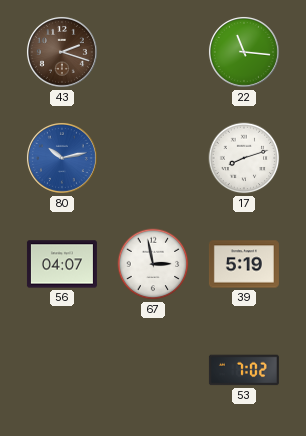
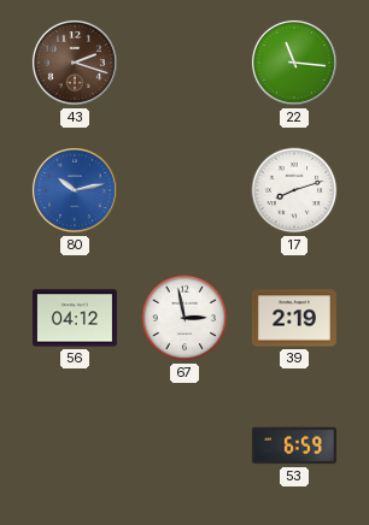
56: 04:07 -> 04:12 (75, 318)
39: 5:19 -> 2:19 (294, 318)
53: 7:02 -> 6:59 (294, 446)
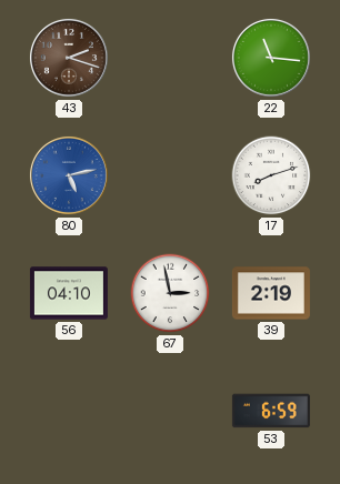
80: 10:13 -> 5:13 (69, 175)
56: 04:12 -> 04:10 (69, 293)
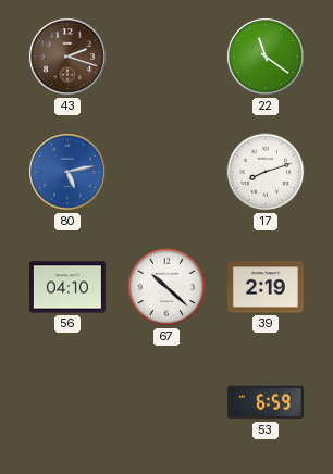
22: 11:16 -> 11:21 (266, 57)
67: 2:58 -> 10:22 (166, 287)
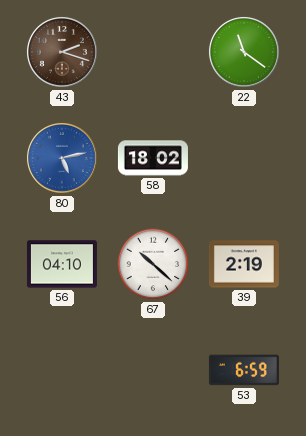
58: none -> 18:02 (153, 158)
17: 8:12 -> none (266, 172)
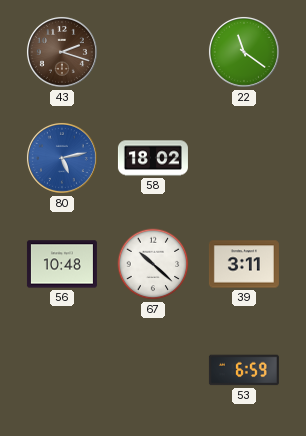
56: 04:10 -> 10:48 (62, 264)
39: 2:19 -> 3:11 (244, 264)
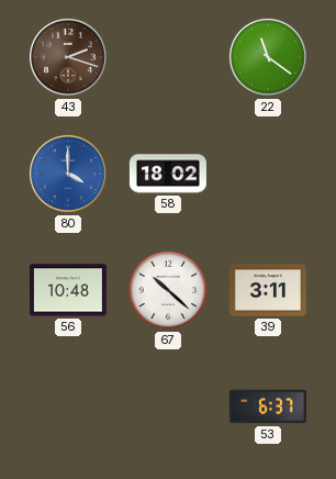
80: 5:13 -> 4:00 (68, 174)
53: 6:59 -> 6:37 (268, 406)
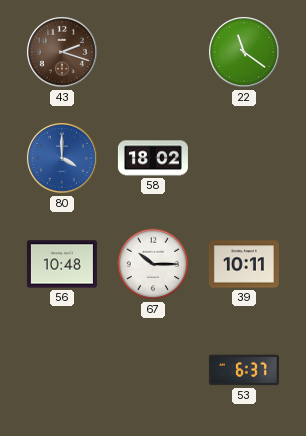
67: 10:22 -> 10:15 (153, 264)
39: 3:11 -> 10:11 (244, 264)
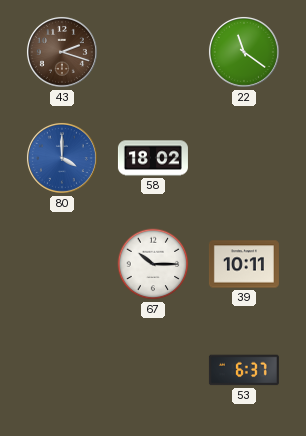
56: 10:48 -> none (62, 264)
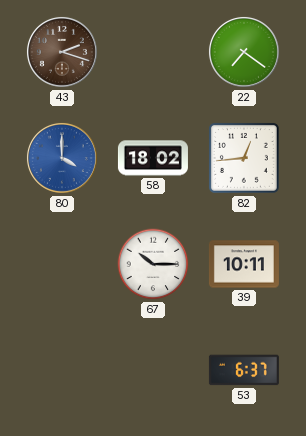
22: 11:21 -> 7:21 (244, 52)
82: none -> 12:44 (245, 159)
